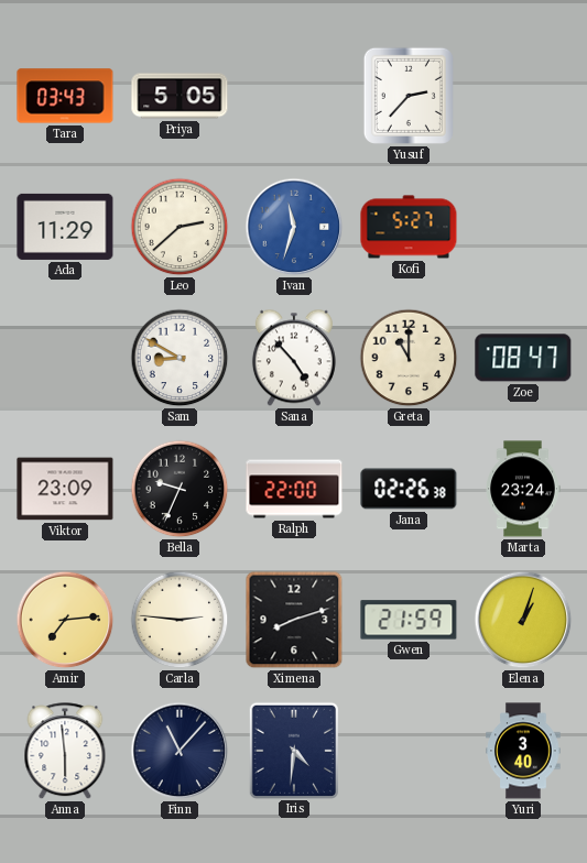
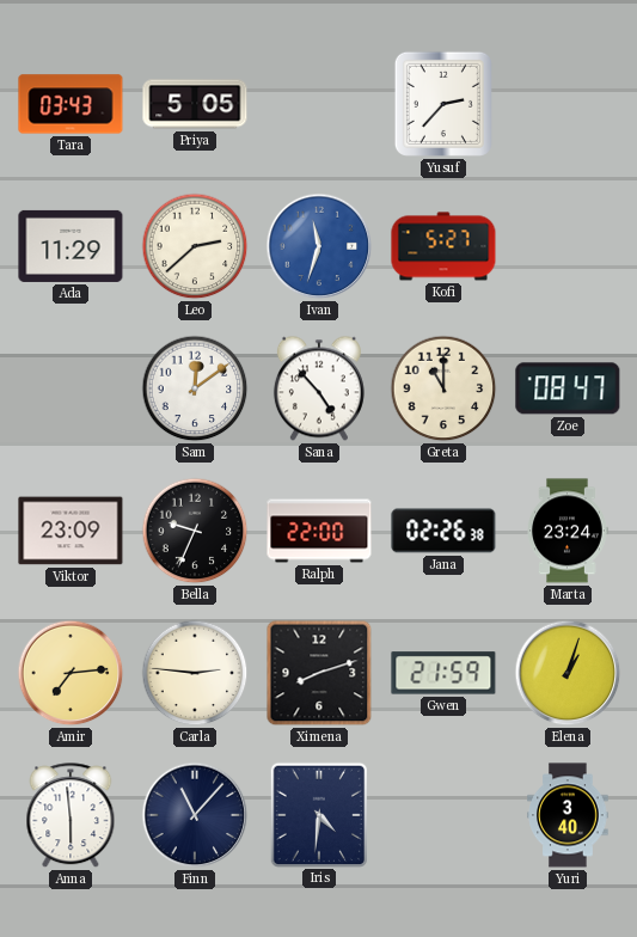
Sam: 8:50 -> 12:09 (195, 388)
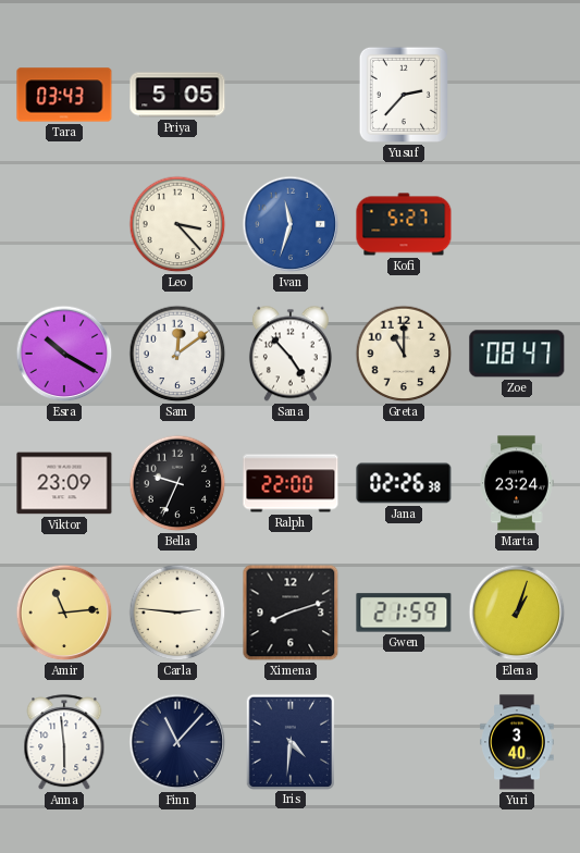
Ada: 11:29 -> none (71, 246)
Leo: 2:38 -> 3:23 (177, 224)
Esra: none -> 10:20 (64, 354)
Amir: 7:14 -> 11:14 (64, 613)
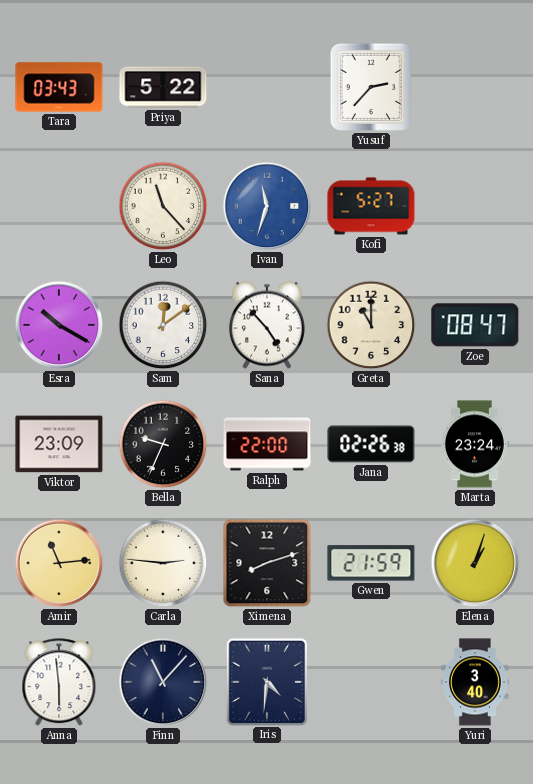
Priya: 5:05 -> 5:22 (163, 87)
Leo: 3:23 -> 11:23 (163, 206)
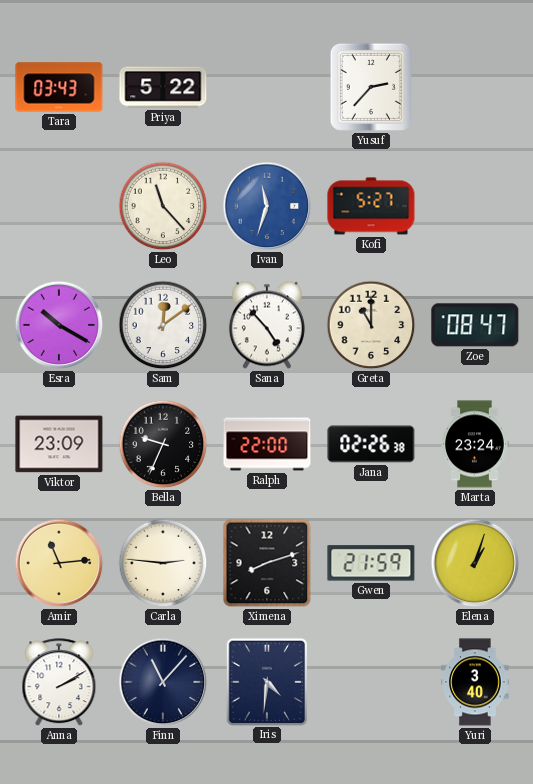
Anna: 5:59 -> 2:10 (59, 683)
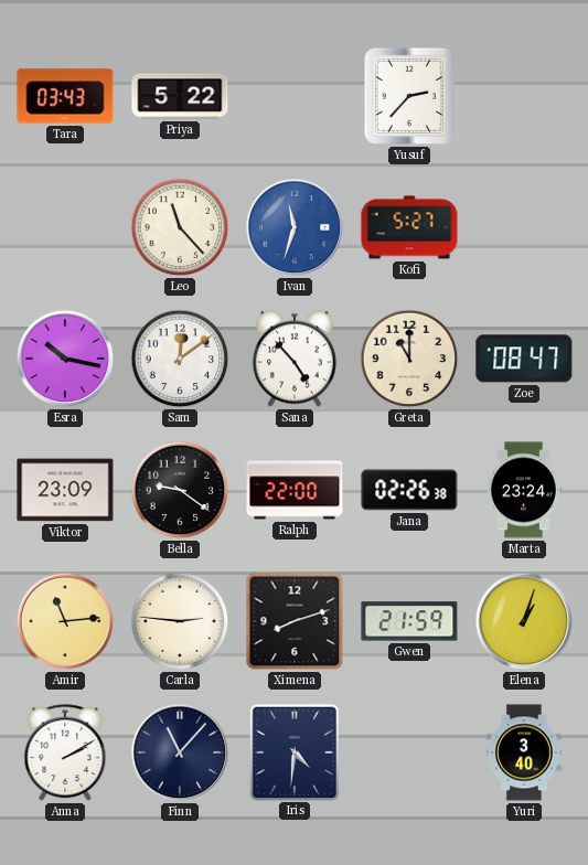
Esra: 10:20 -> 10:17 (65, 359)
Bella: 9:34 -> 9:21 (180, 490)
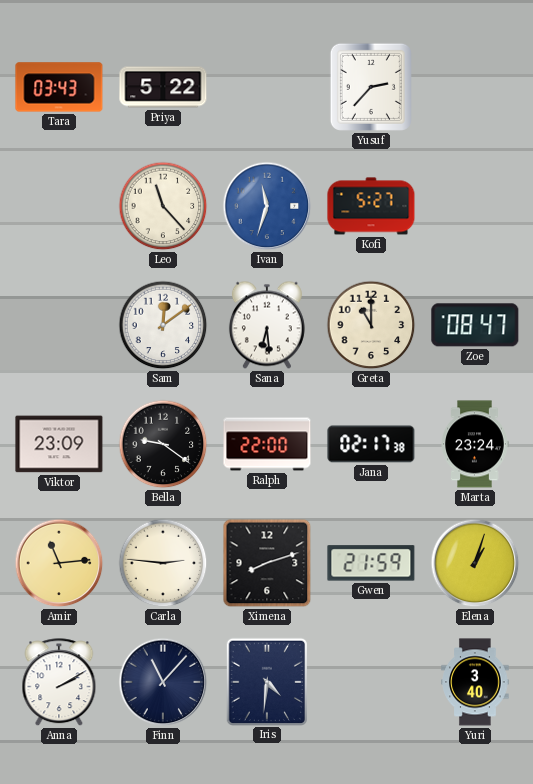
Esra: 10:17 -> none (65, 359)
Sana: 4:53 -> 6:29 (267, 325)
Jana: 02:26 -> 02:17 (371, 444)
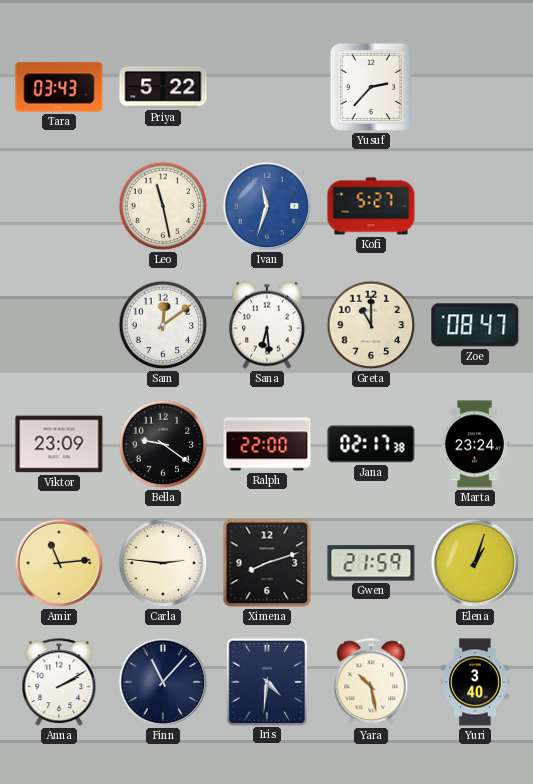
Leo: 11:23 -> 11:28 (163, 206)
Yara: none -> 10:28 (371, 683)
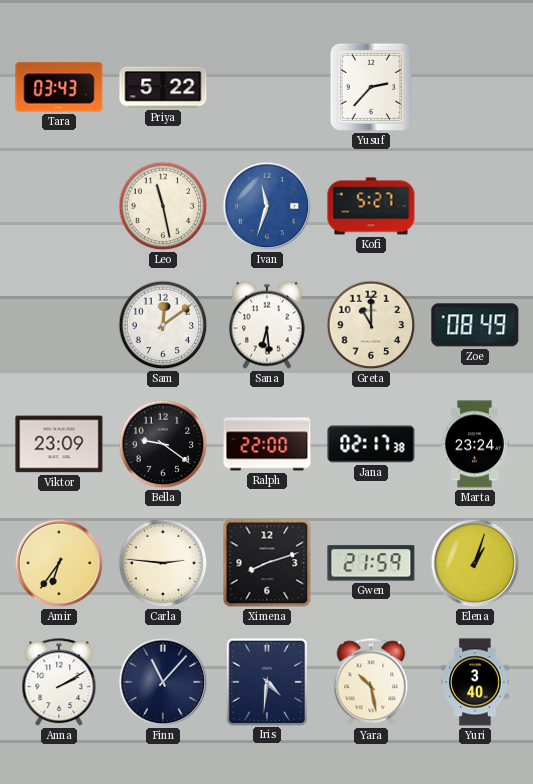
Zoe: 08:47 -> 08:49 (475, 325)
Amir: 11:14 -> 6:36 (59, 563)
